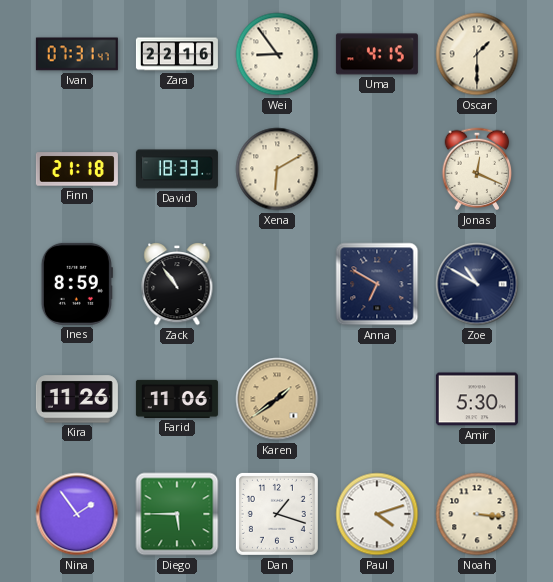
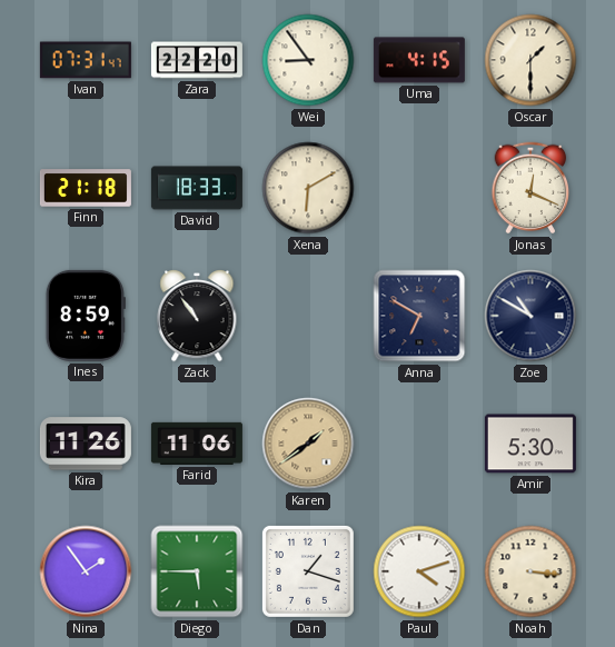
Zara: 22:16 -> 22:20 (197, 60)
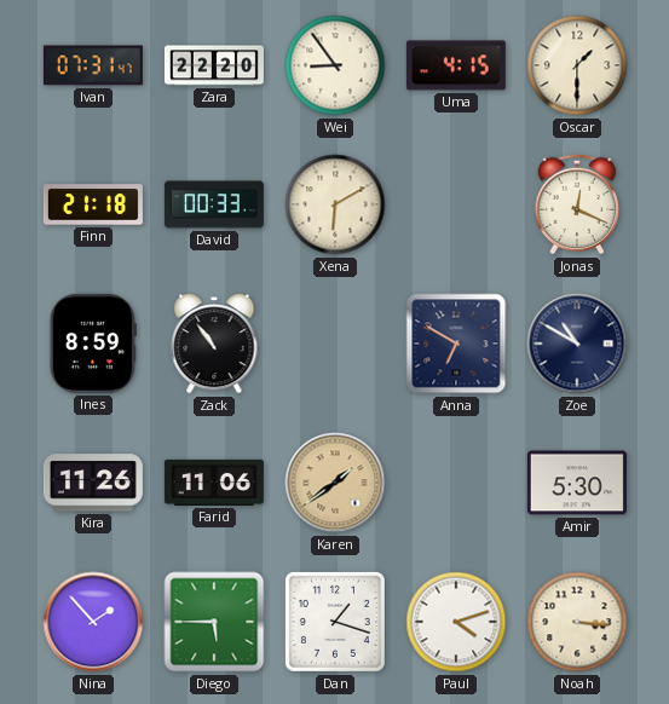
David: 18:33 -> 00:33 (214, 204)
Nina: 1:54 -> 1:53 (93, 622)
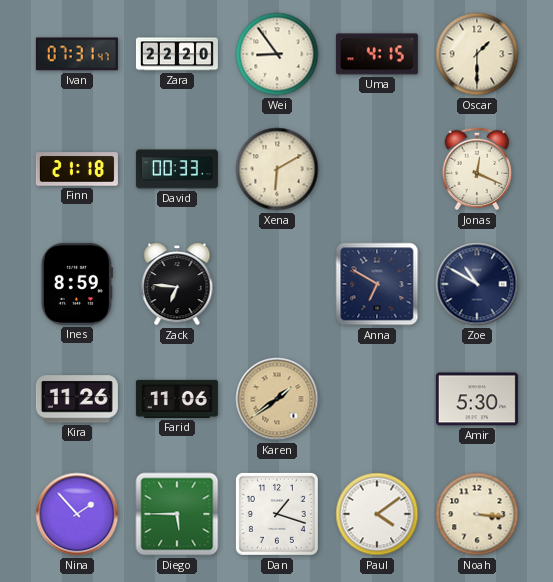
Zack: 10:54 -> 6:46 (177, 285)
Paul: 4:12 -> 4:09 (377, 514)
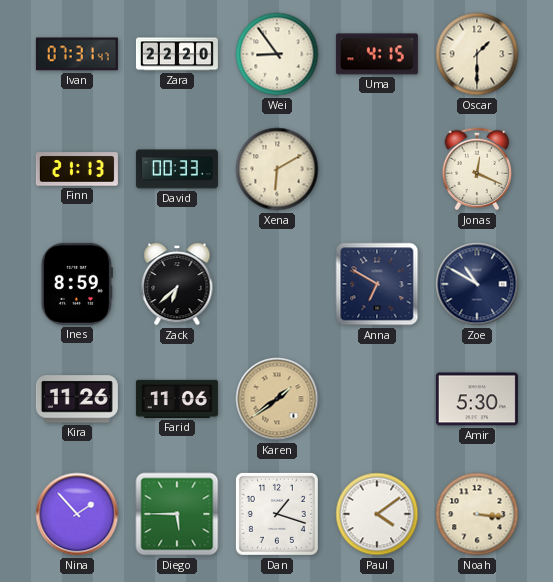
Finn: 21:18 -> 21:13 (77, 169)
Zack: 6:46 -> 6:38 (177, 285)
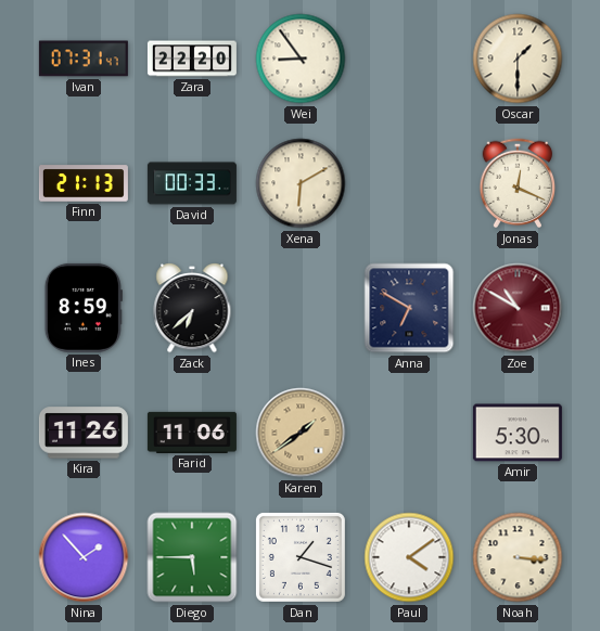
Uma: 4:15 -> none (377, 54)
Zoe dial: navy -> burgundy (518, 308)
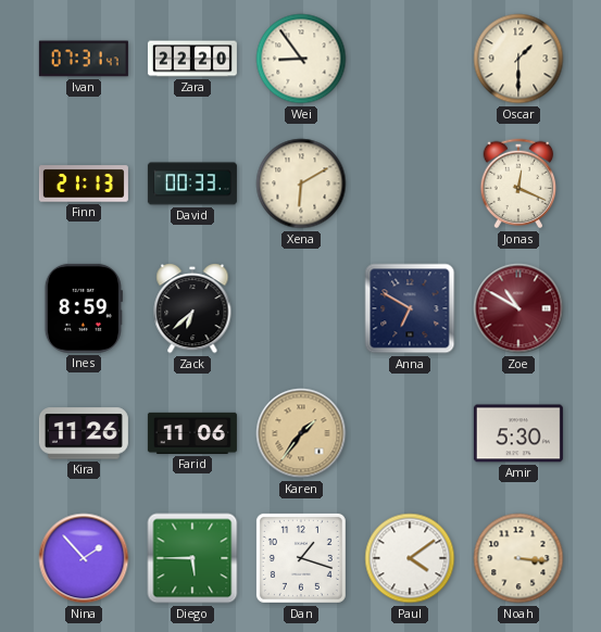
Karen: 1:39 -> 1:36 (301, 433)
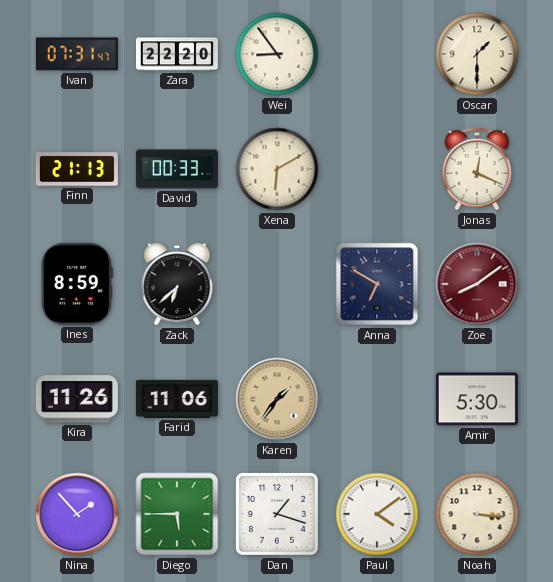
Zoe: 10:50 -> 8:09 (477, 284)
